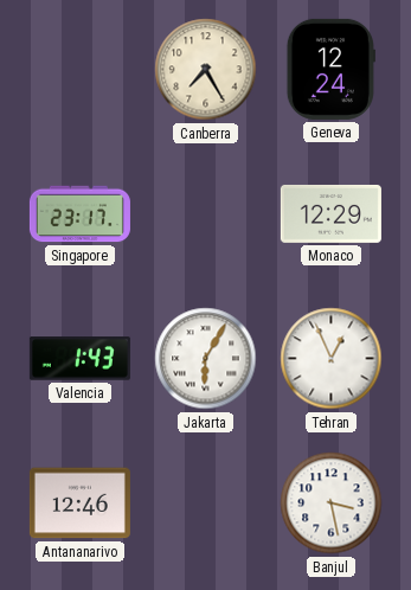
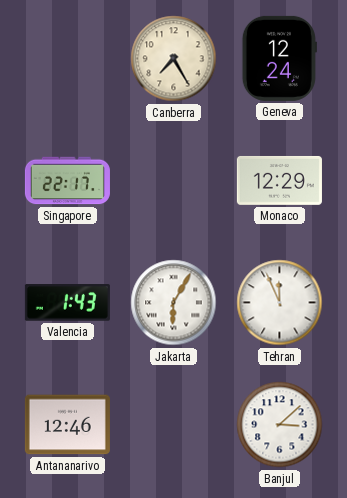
Singapore: 23:17 -> 22:17 (67, 181)
Tehran: 12:56 -> 11:56 (280, 303)
Banjul: 3:28 -> 3:08 (280, 425)
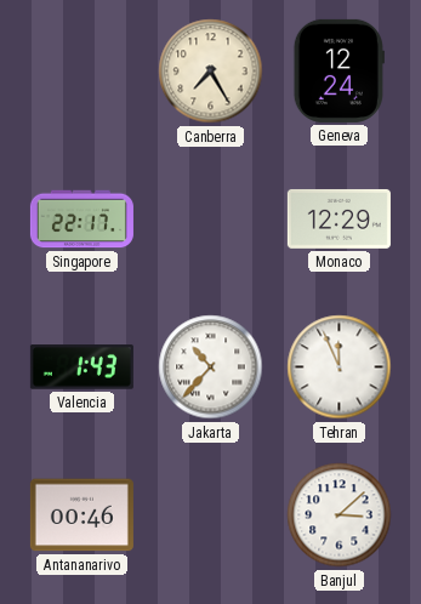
Jakarta: 6:05 -> 10:37 (211, 367)
Antananarivo: 12:46 -> 00:46 (81, 515)
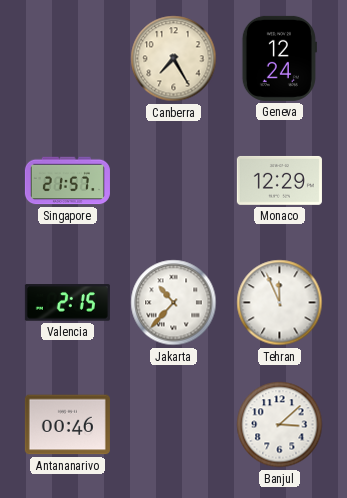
Singapore: 22:17 -> 21:57 (67, 181)
Valencia: 1:43 -> 2:15 (67, 303)
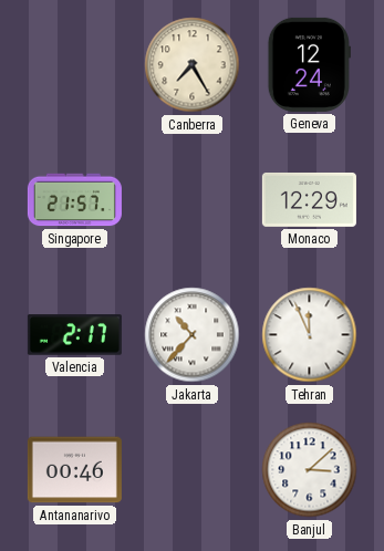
Valencia: 2:15 -> 2:17 (74, 335)
